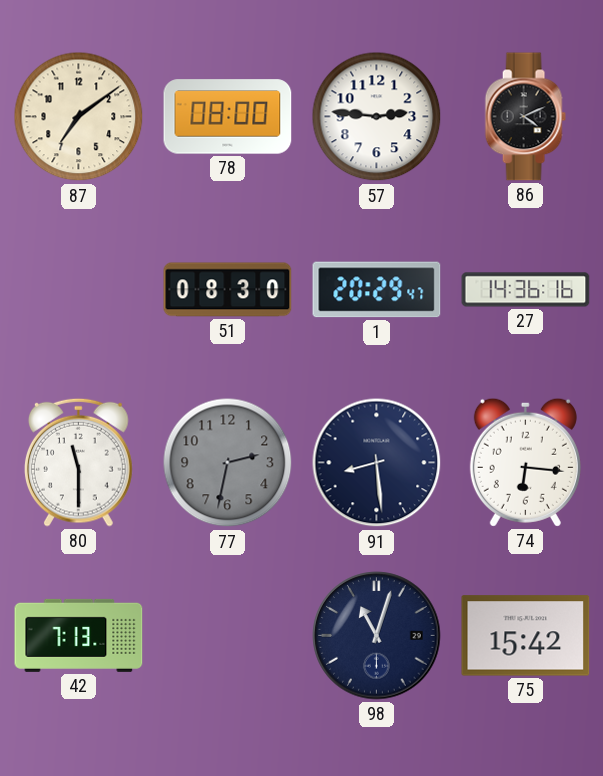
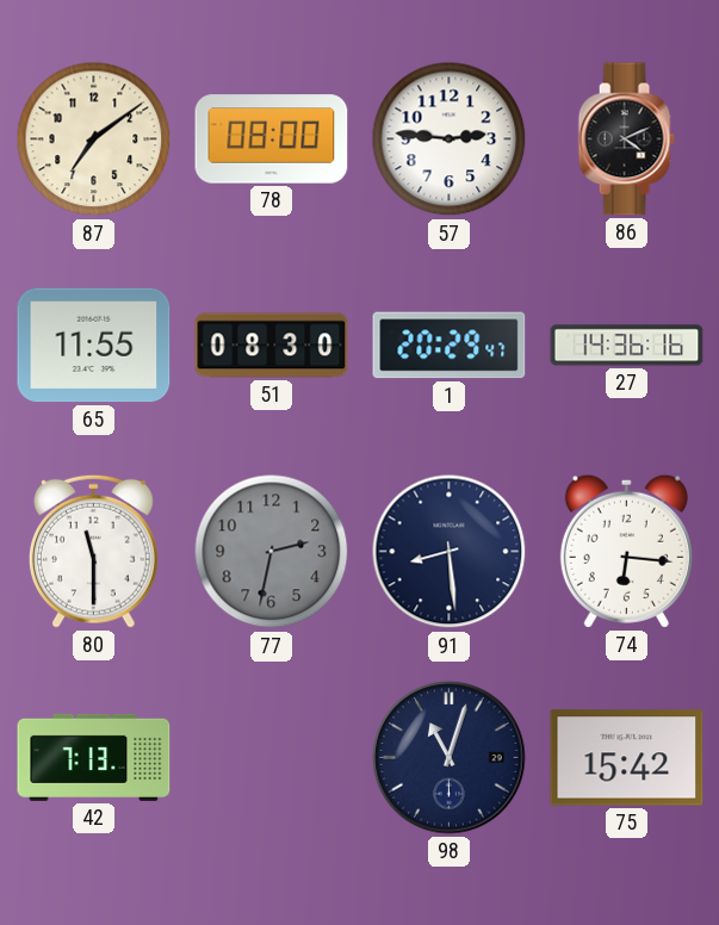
65: none -> 11:55 (94, 346)
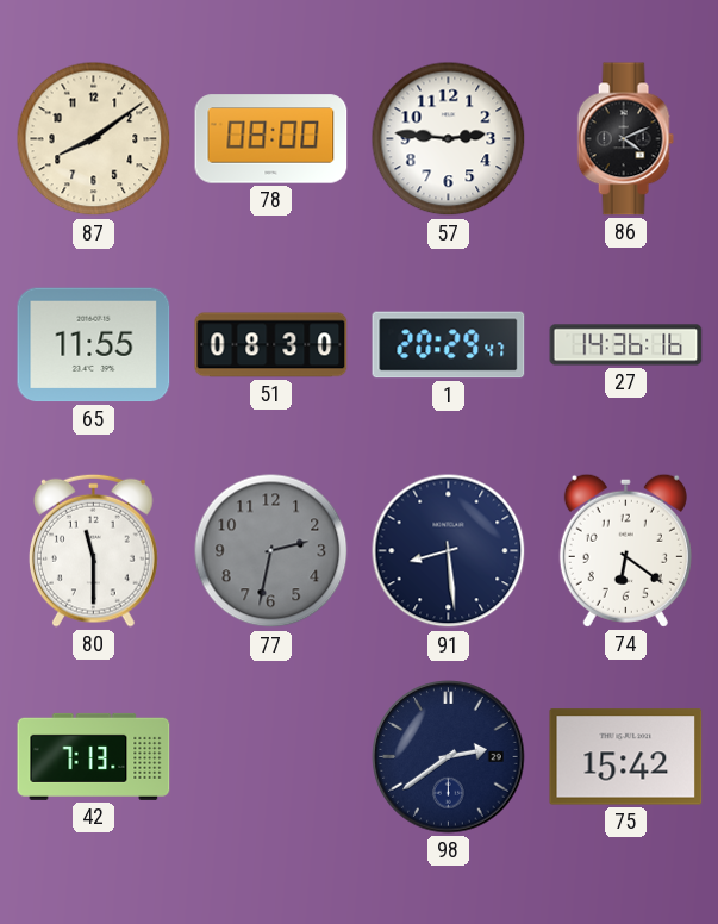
87: 7:09 -> 8:09 (94, 139)
74: 6:16 -> 6:21 (625, 550)
98: 11:03 -> 2:39 (449, 757)
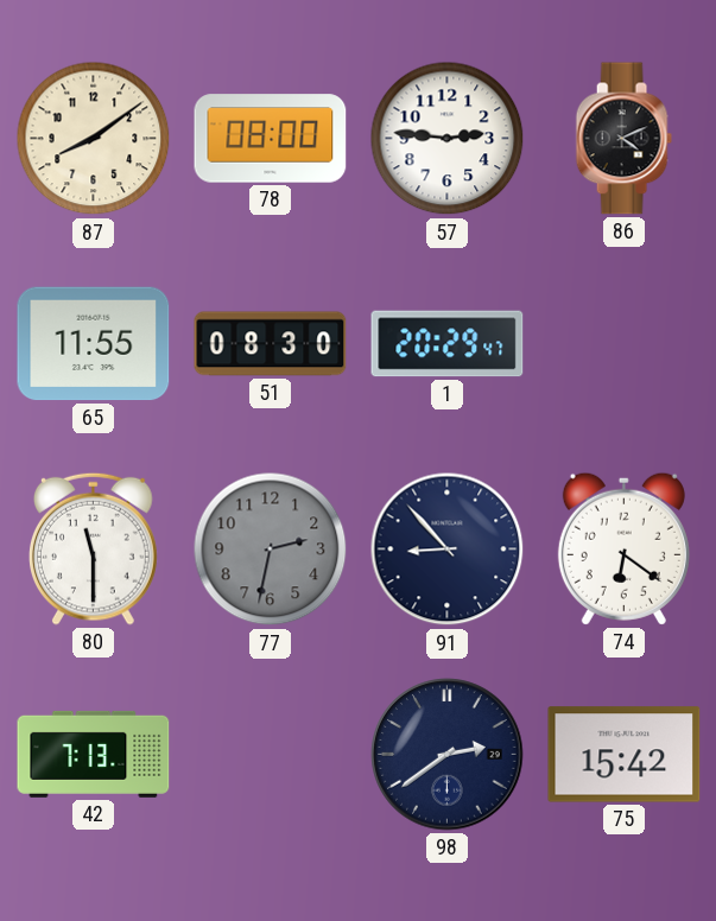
27: 14:36 -> none (626, 345)
91: 8:29 -> 8:53 (448, 550)
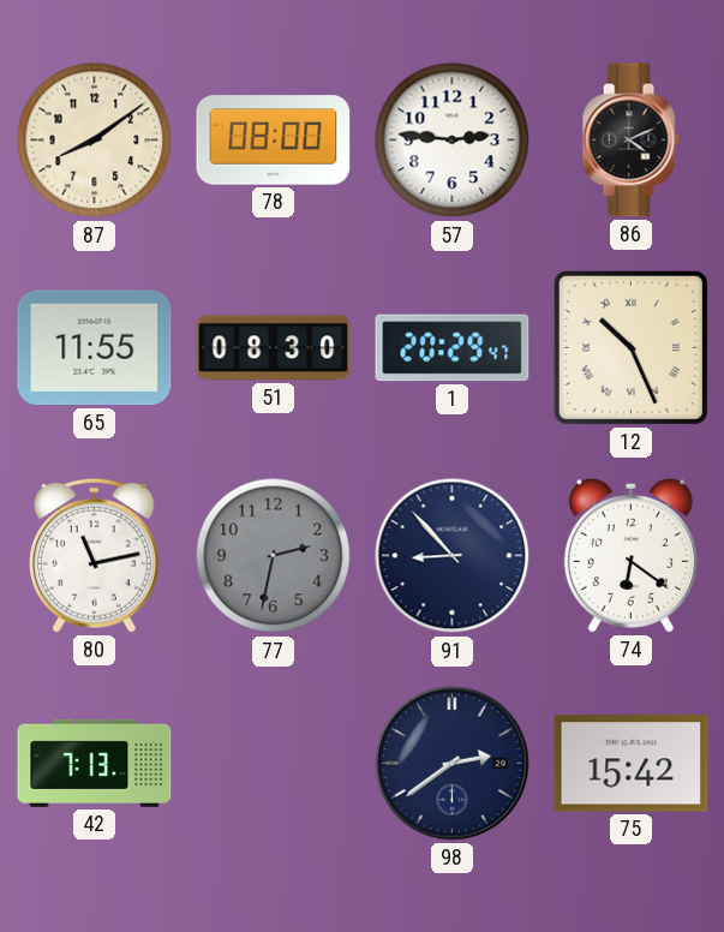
12: none -> 10:26 (630, 347)
80: 11:30 -> 11:13 (94, 555)
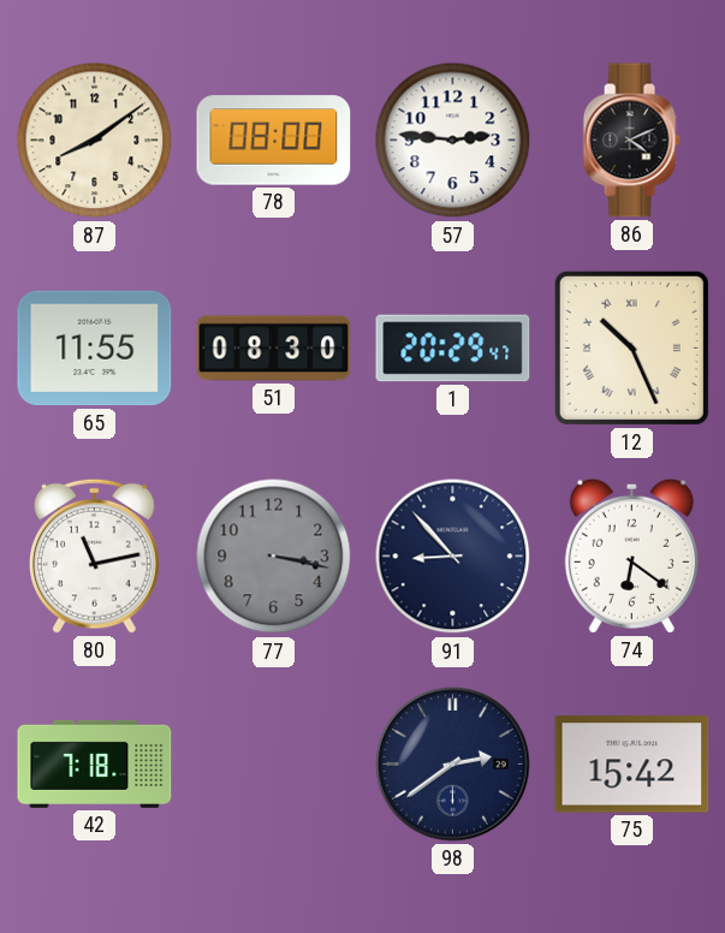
77: 2:32 -> 3:17 (274, 557)
42: 7:13 -> 7:18 (95, 763)
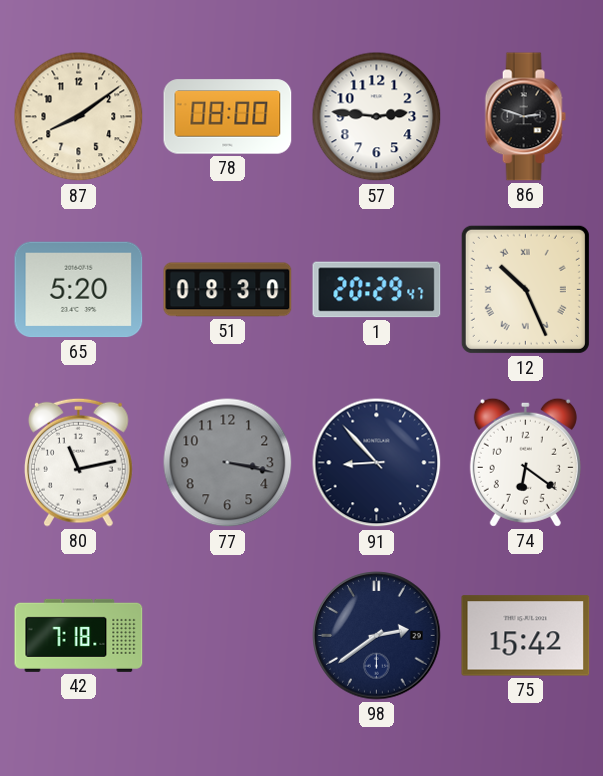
86: 4:11 -> 2:48 (525, 117)
65: 11:55 -> 5:20 (79, 290)
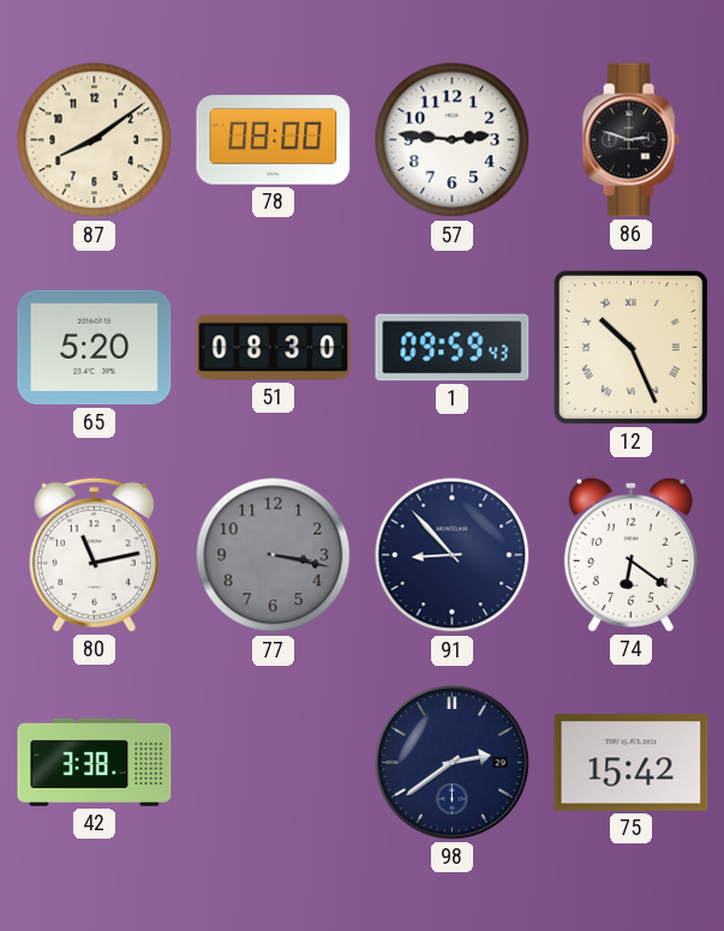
1: 20:29 -> 09:59 (453, 348)
42: 7:18 -> 3:38 (95, 762)
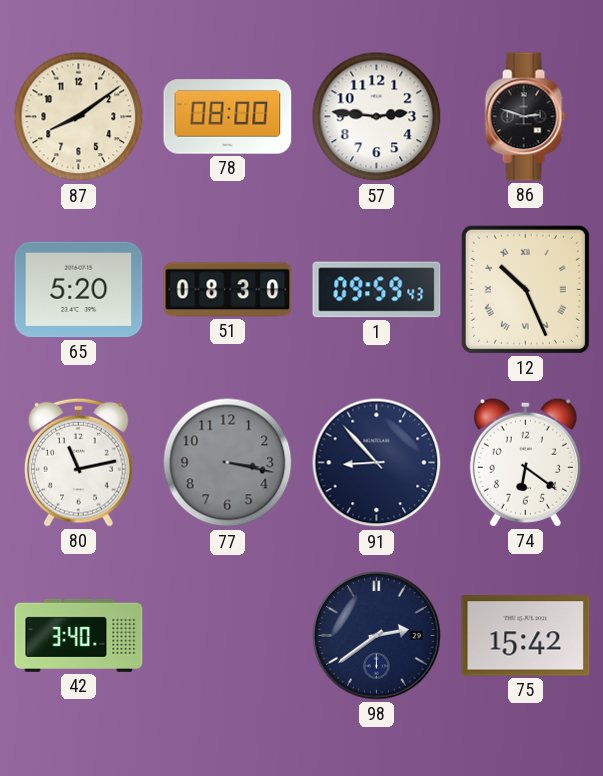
42: 3:38 -> 3:40 (79, 635)
